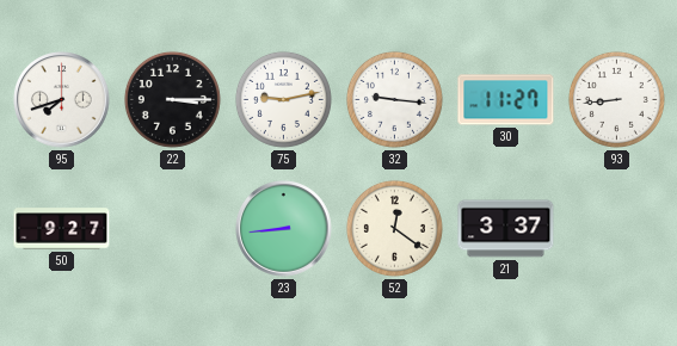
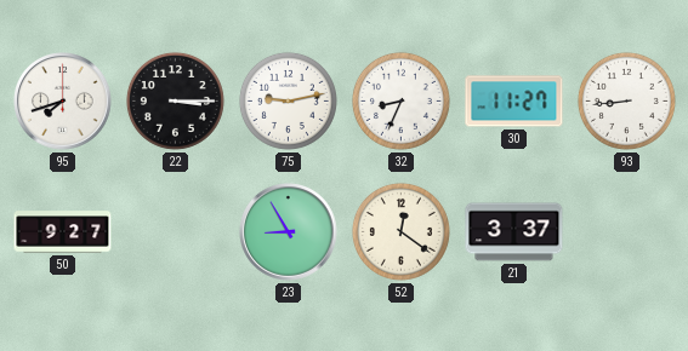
32: 9:16 -> 8:34 (400, 100)
23: 8:44 -> 8:55 (289, 232)
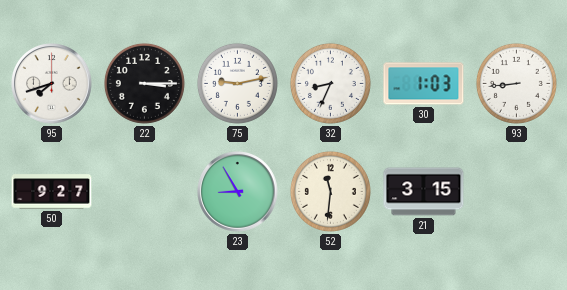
30: 11:27 -> 1:03 (424, 84)
52: 12:21 -> 11:31 (330, 191)
21: 3:37 -> 3:15 (424, 192)
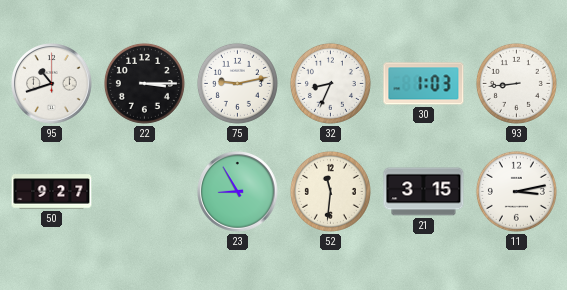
95: 7:42 -> 10:42 (52, 84)
11: none -> 3:13 (516, 191)
